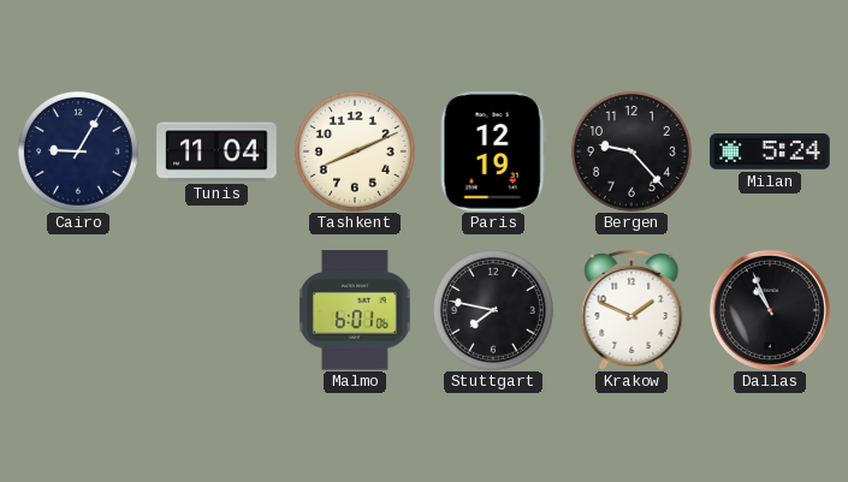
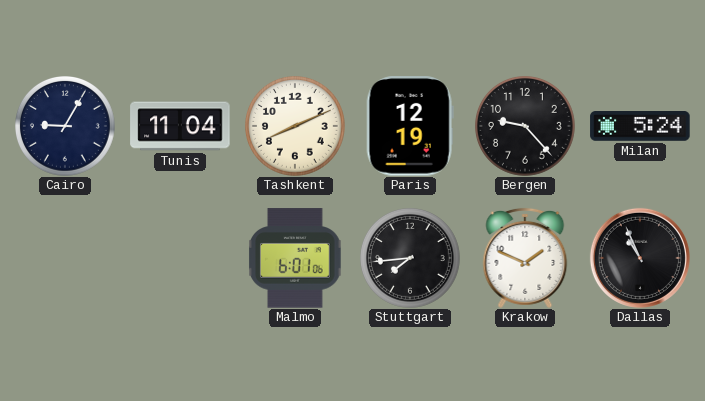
Stuttgart: 7:47 -> 7:44 (411, 259)
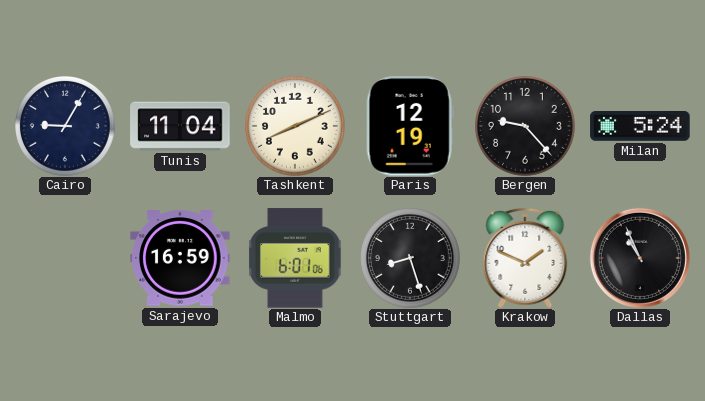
Sarajevo: none -> 16:59 (180, 259)
Stuttgart: 7:44 -> 8:27 (411, 259)
